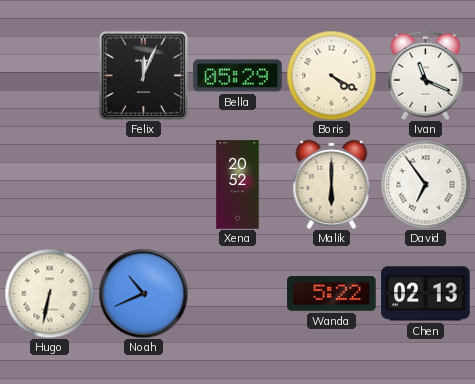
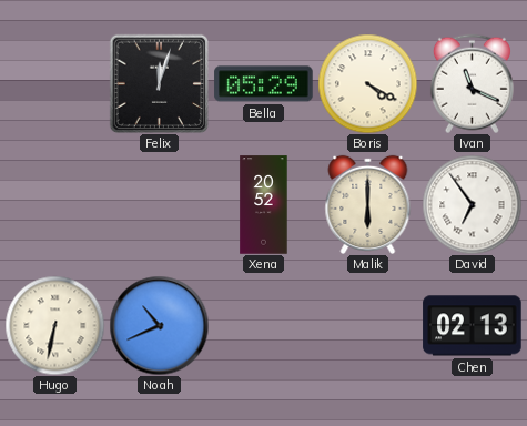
Felix: 12:04 -> 12:03 (159, 83)
Wanda: 5:22 -> none (332, 294)
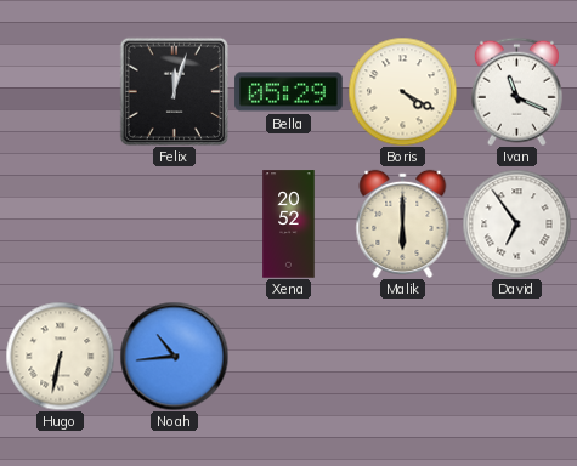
Noah: 10:41 -> 10:44 (174, 356)
Chen: 02:13 -> none (473, 326)
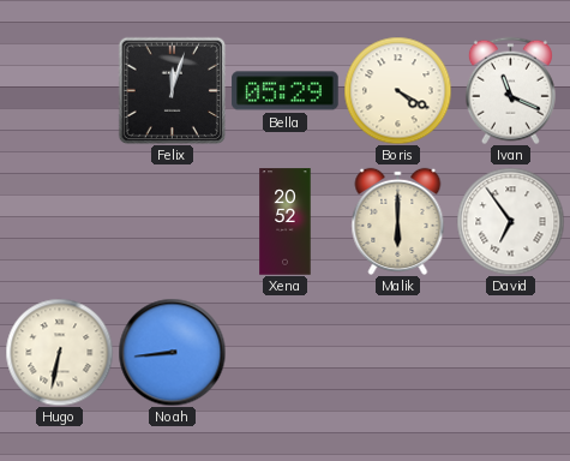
Noah: 10:44 -> 8:44 (172, 352)
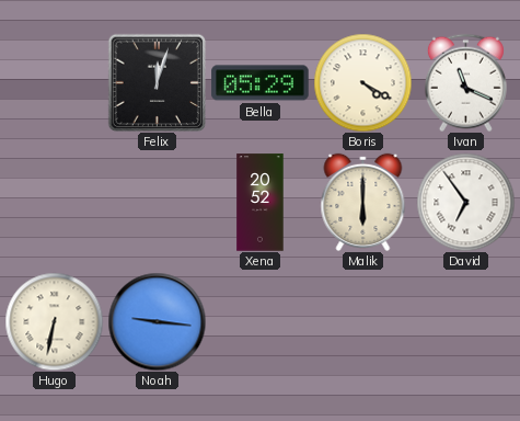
Noah: 8:44 -> 9:16 (157, 321)
